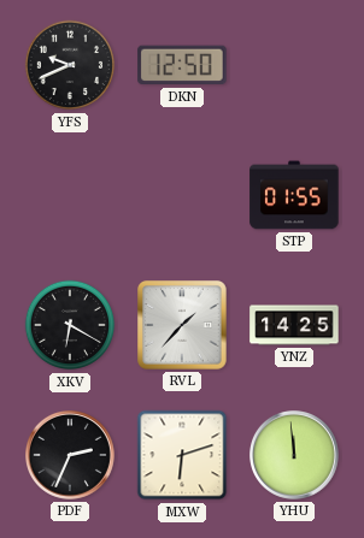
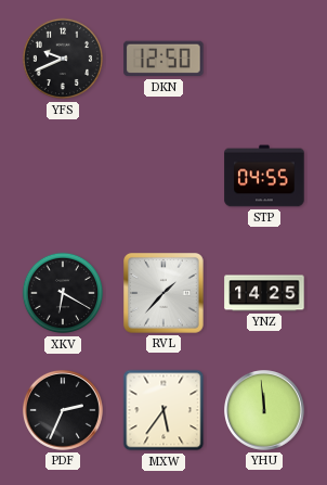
STP: 01:55 -> 04:55 (264, 176)
MXW: 6:12 -> 5:36 (163, 410)
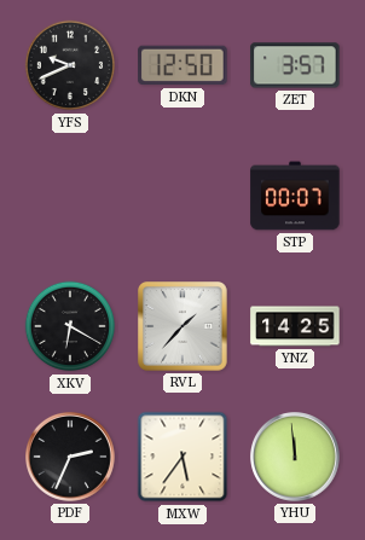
ZET: none -> 3:57 (295, 65)
STP: 04:55 -> 00:07 (295, 196)
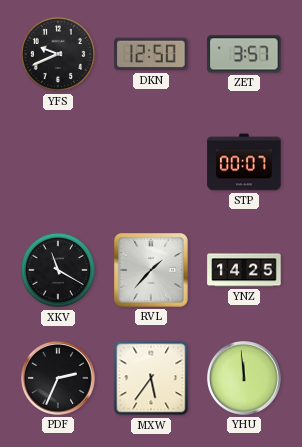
XKV: 6:20 -> 11:20 (58, 270)
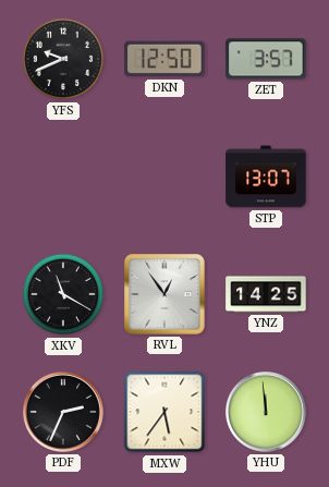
STP: 00:07 -> 13:07 (266, 176)
RVL: 1:37 -> 12:54 (166, 295)
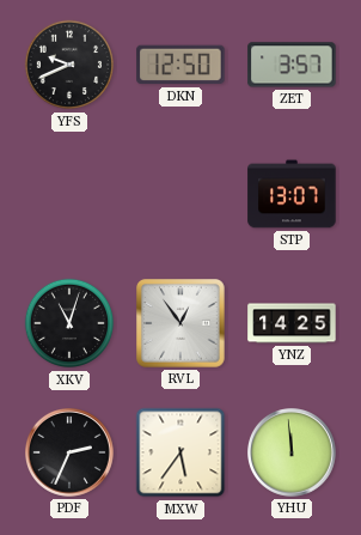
XKV: 11:20 -> 11:03 (69, 323)
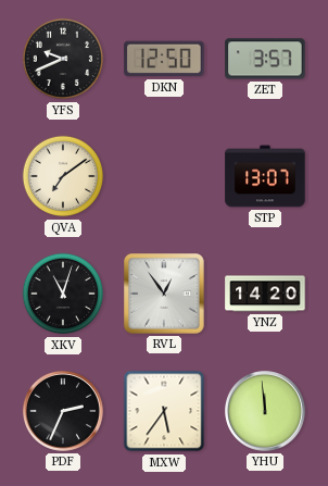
QVA: none -> 7:09 (63, 176)
YNZ: 14:25 -> 14:20 (265, 294)
